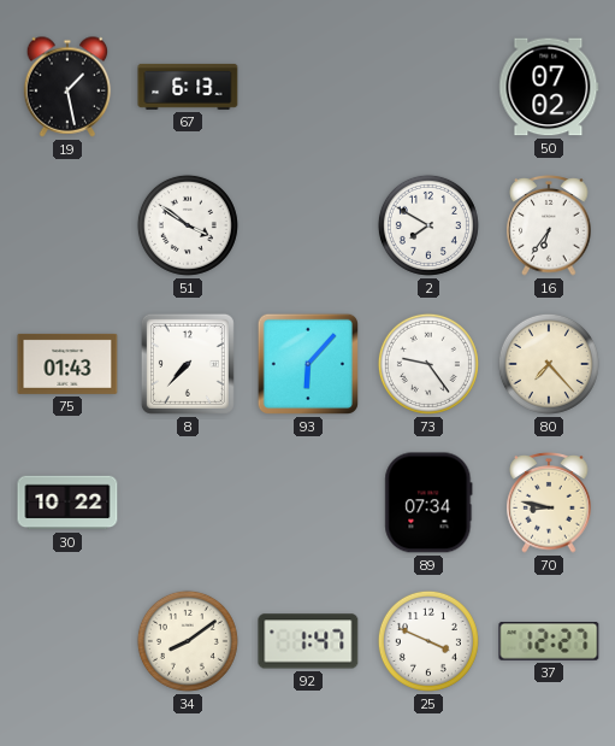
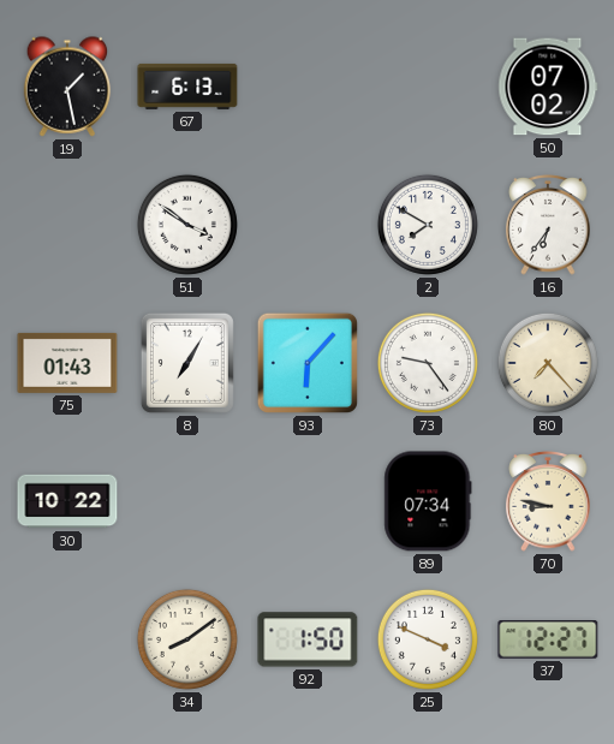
8: 7:37 -> 7:05 (187, 363)
92: 1:47 -> 1:50 (308, 639)
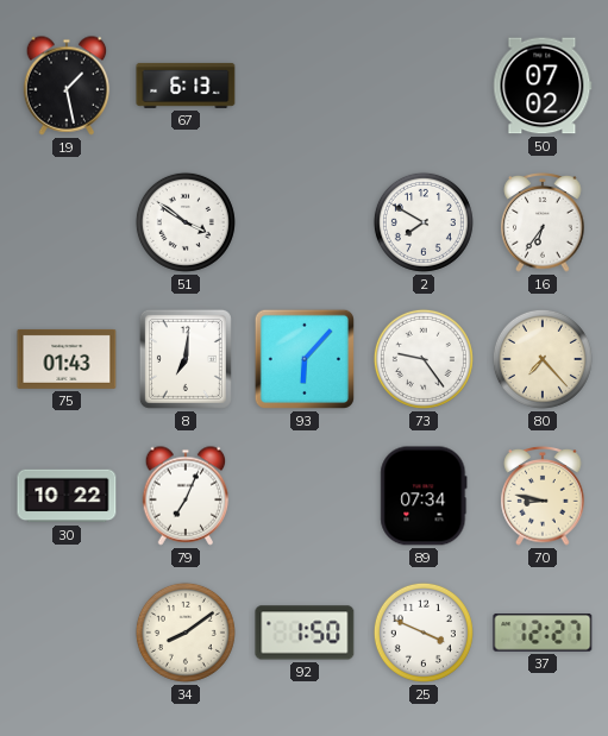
8: 7:05 -> 7:01 (186, 359)
79: none -> 7:04 (186, 496)
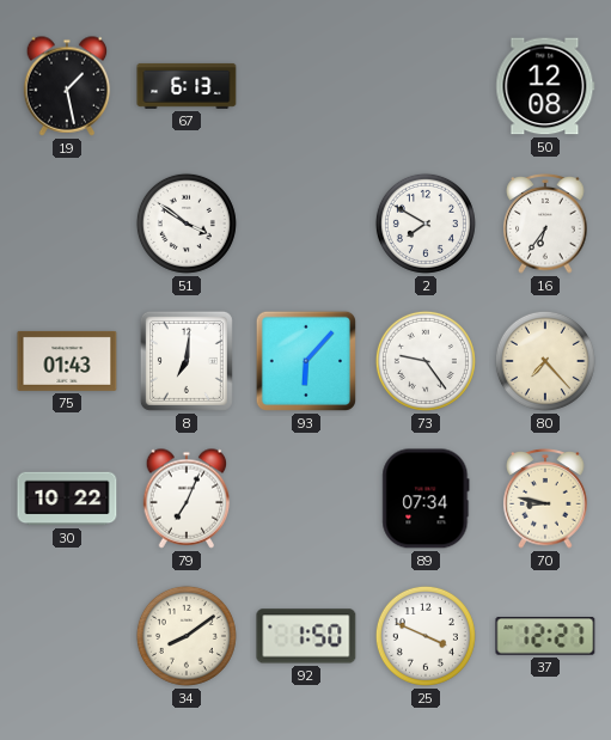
50: 07:02 -> 12:08 (545, 86)
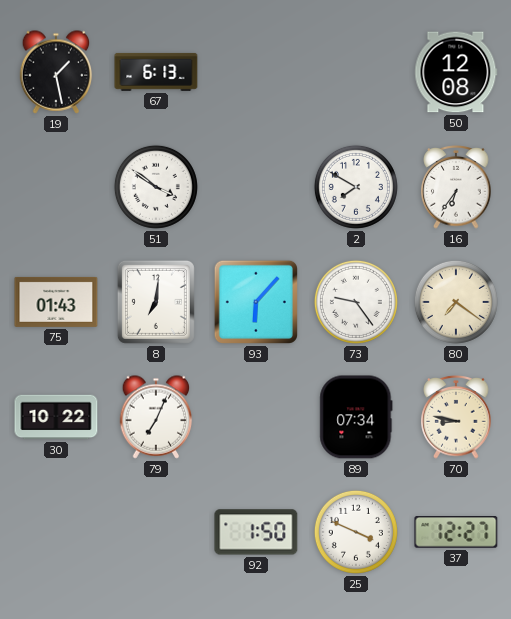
80: 7:23 -> 7:21 (456, 302)
34: 8:09 -> none (187, 636)
